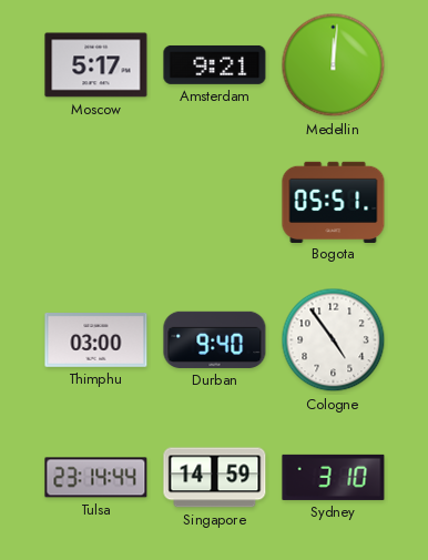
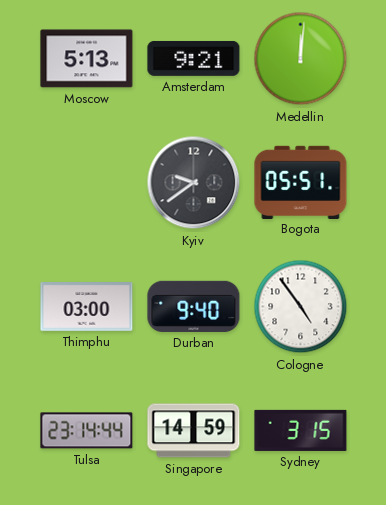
Moscow: 5:17 -> 5:13 (87, 59)
Kyiv: none -> 9:39 (194, 183)
Sydney: 3:10 -> 3:15 (301, 430)
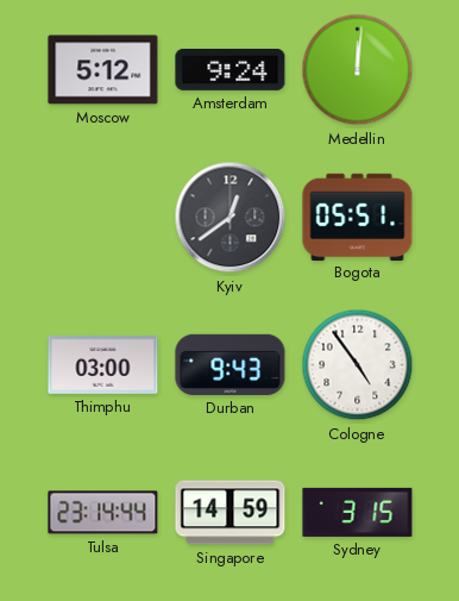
Moscow: 5:13 -> 5:12 (103, 70)
Amsterdam: 9:21 -> 9:24 (231, 69)
Kyiv: 9:39 -> 12:39 (231, 218)
Durban: 9:40 -> 9:43 (231, 364)
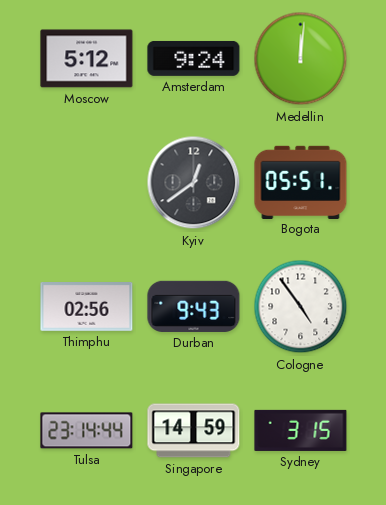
Thimphu: 03:00 -> 02:56 (87, 307)
